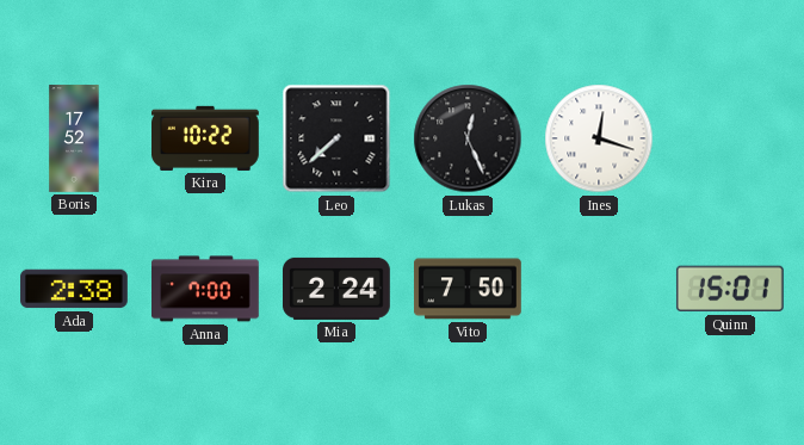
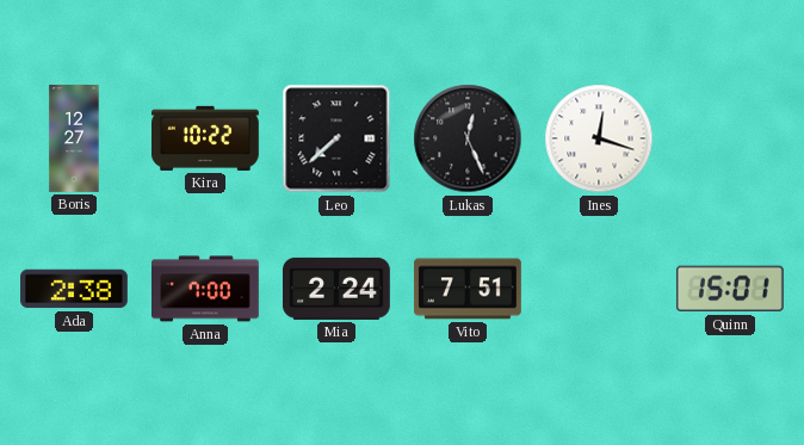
Boris: 17:52 -> 12:27 (74, 138)
Vito: 7:50 -> 7:51 (469, 289)
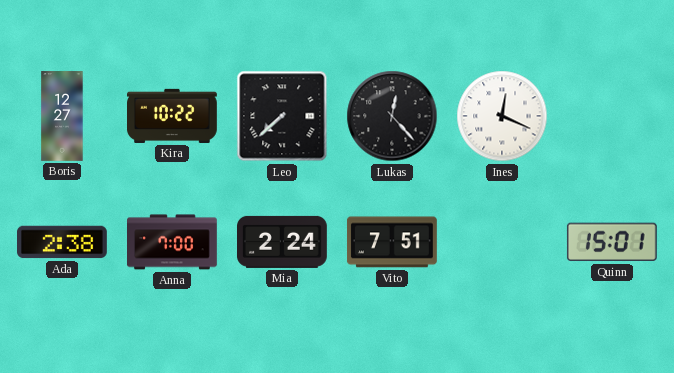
Lukas: 12:26 -> 12:23 (392, 116)
Ines: 12:18 -> 12:19 (502, 116)
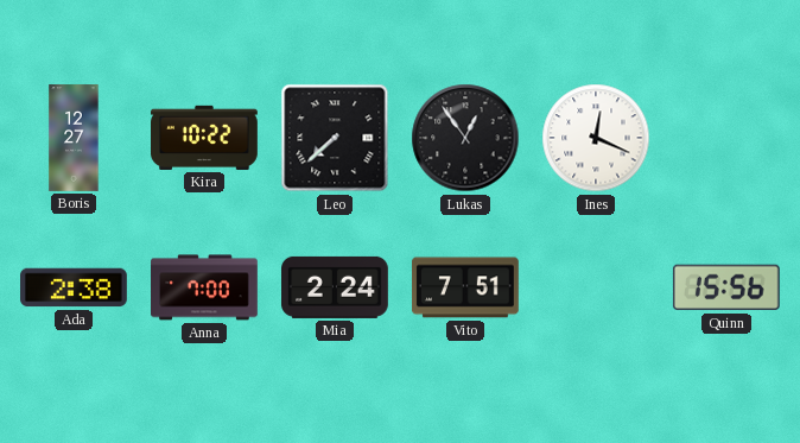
Lukas: 12:23 -> 12:54 (465, 138)
Quinn: 15:01 -> 15:56 (726, 287)
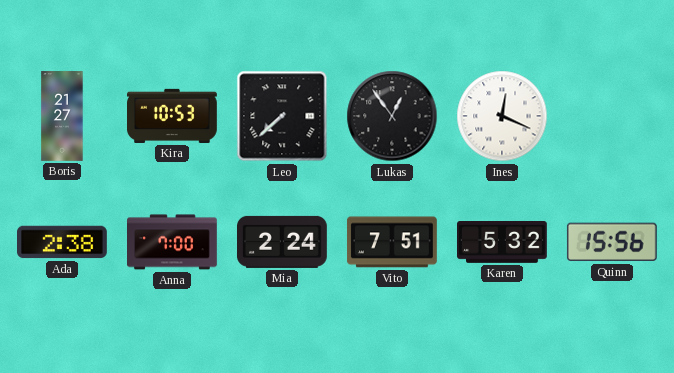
Boris: 12:27 -> 21:27 (62, 116)
Kira: 10:22 -> 10:53 (173, 116)
Karen: none -> 5:32 (503, 243)
